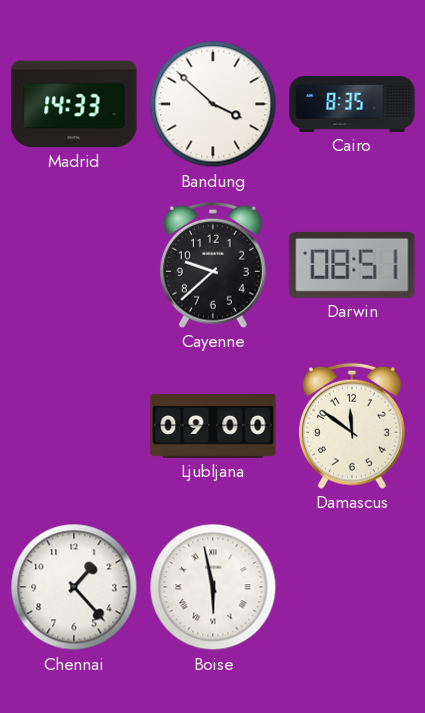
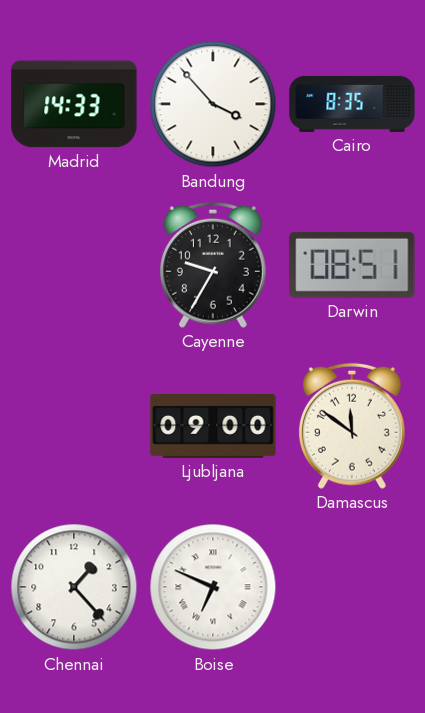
Bandung: 3:52 -> 3:53 (213, 104)
Cayenne: 9:38 -> 9:35 (213, 265)
Boise: 5:58 -> 6:49 (213, 587)
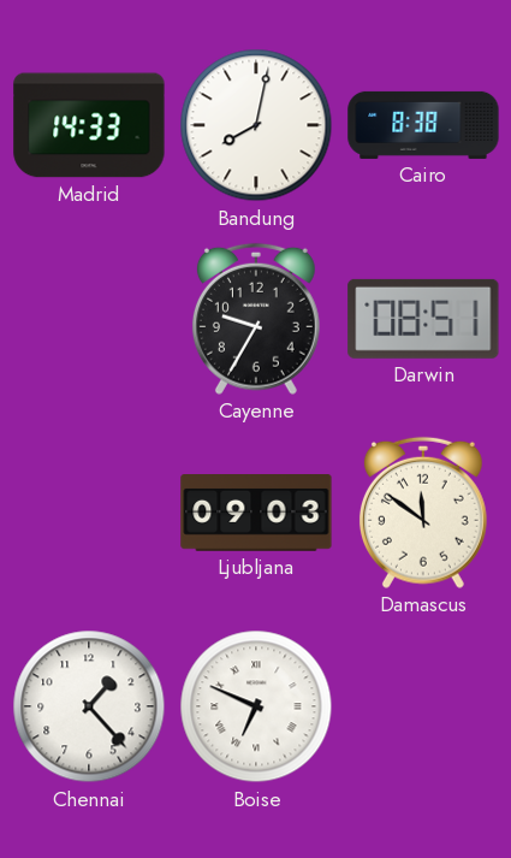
Bandung: 3:53 -> 8:02 (256, 125)
Cairo: 8:35 -> 8:38 (423, 125)
Ljubljana: 09:00 -> 09:03 (256, 514)
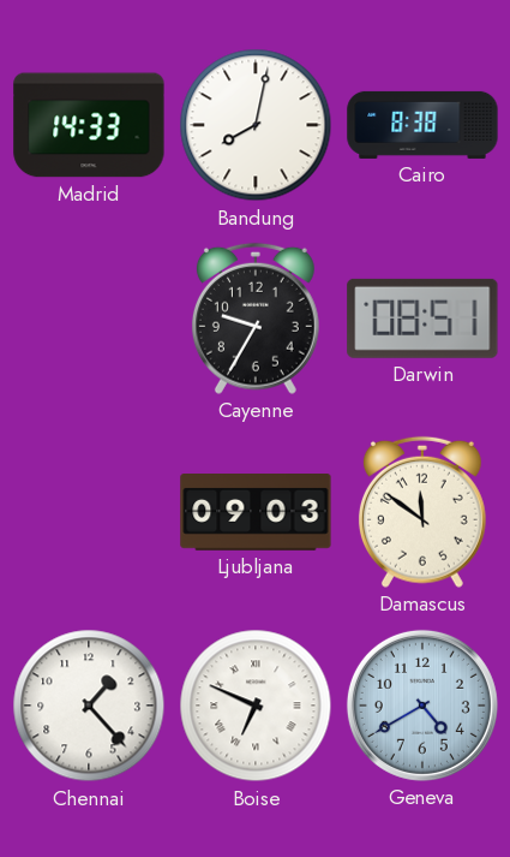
Geneva: none -> 4:40 (422, 706)
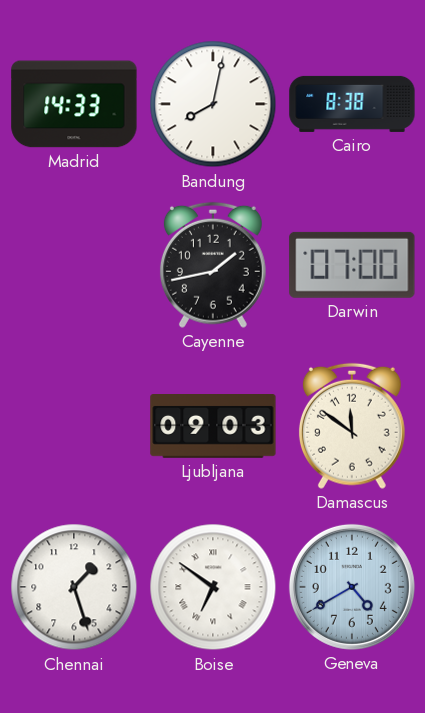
Cayenne: 9:35 -> 1:43 (213, 265)
Darwin: 08:51 -> 07:00 (352, 265)
Chennai: 1:23 -> 1:27 (74, 587)
Boise: 6:49 -> 6:51 (213, 587)
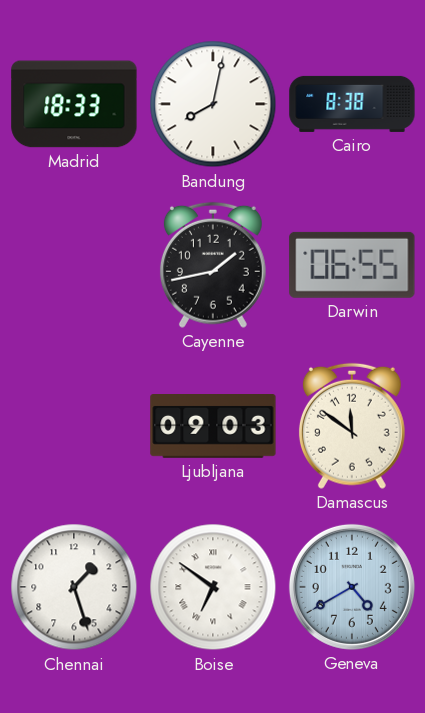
Madrid: 14:33 -> 18:33 (74, 104)
Darwin: 07:00 -> 06:55 (352, 265)
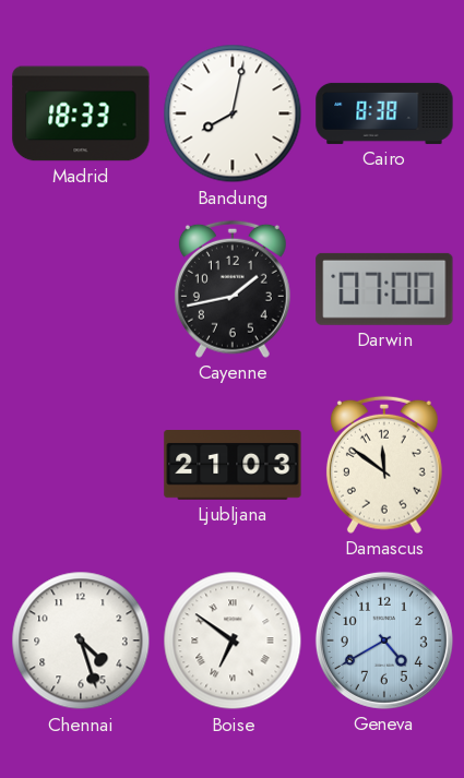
Darwin: 06:55 -> 07:00 (384, 289)
Ljubljana: 09:03 -> 21:03 (233, 466)
Chennai: 1:27 -> 4:27 (81, 641)
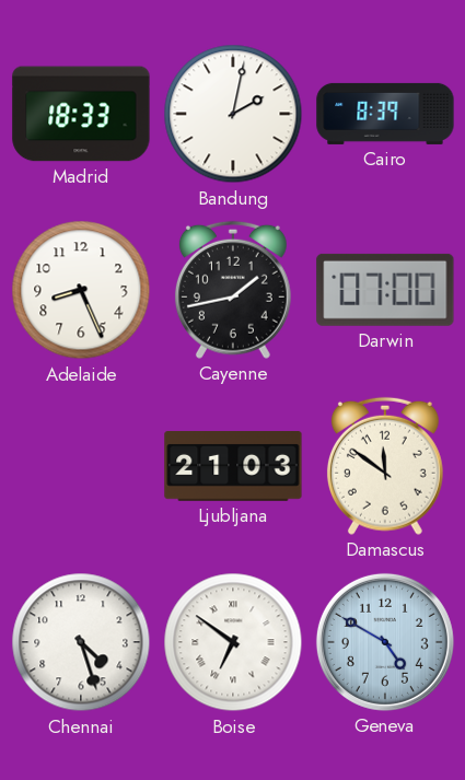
Bandung: 8:02 -> 2:02 (233, 114)
Cairo: 8:38 -> 8:39 (385, 114)
Adelaide: none -> 8:26 (81, 290)
Geneva: 4:40 -> 4:50 (385, 642)
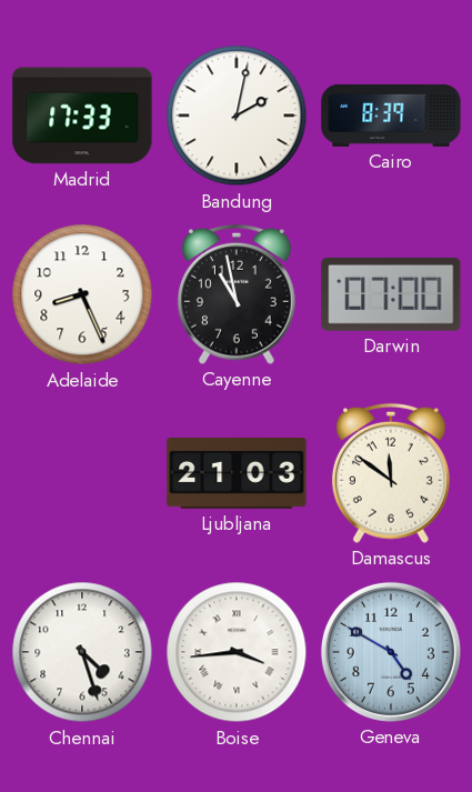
Madrid: 18:33 -> 17:33 (82, 116)
Cayenne: 1:43 -> 10:58 (237, 294)
Boise: 6:51 -> 3:44 (237, 652)
